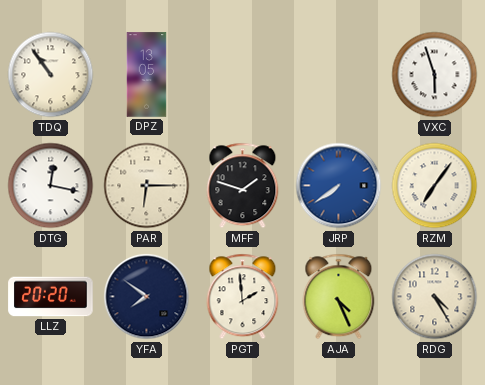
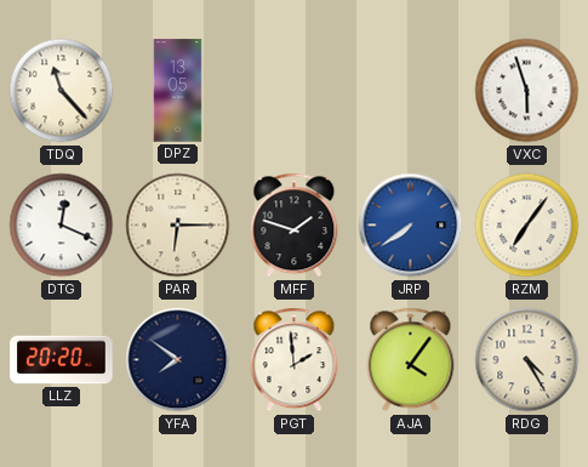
TDQ: 10:54 -> 11:23 (62, 91)
DTG: 12:17 -> 12:19 (62, 226)
AJA: 4:26 -> 4:06 (411, 360)
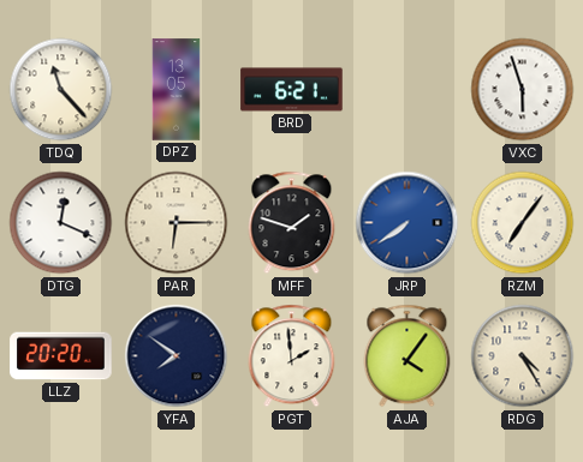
BRD: none -> 6:21 (292, 90)
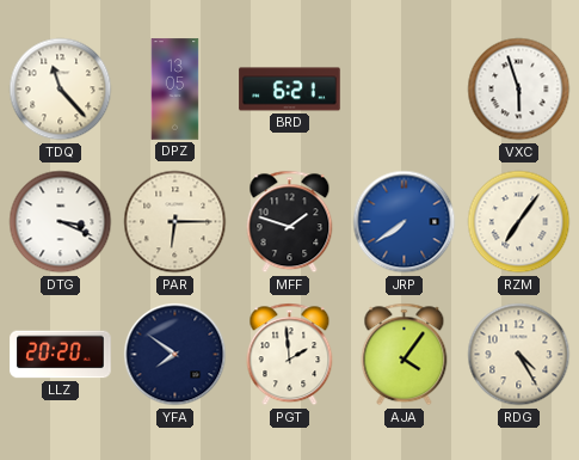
DTG: 12:19 -> 3:19 (61, 222)
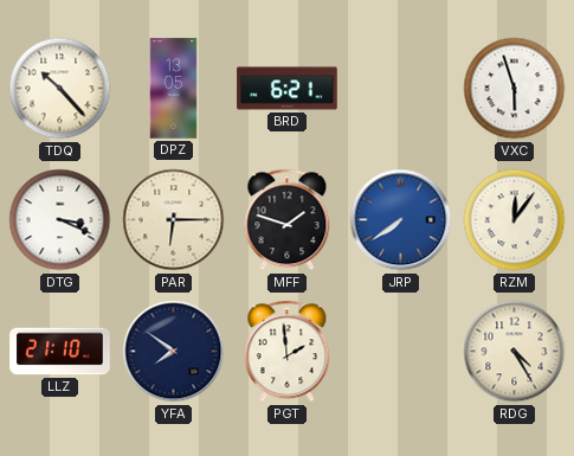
TDQ: 11:23 -> 10:23 (60, 89)
RZM: 7:06 -> 12:06 (515, 220)
LLZ: 20:20 -> 21:10 (60, 352)
AJA: 4:06 -> none (405, 355)
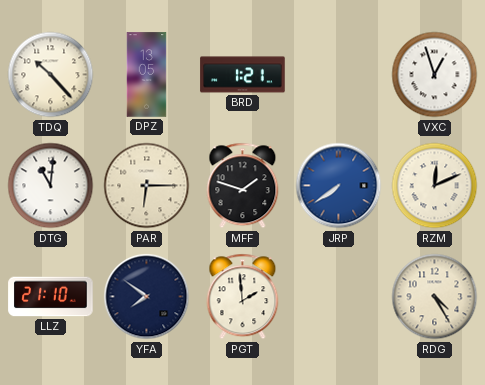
BRD: 6:21 -> 1:21 (243, 75)
VXC: 5:57 -> 12:57 (435, 75)
DTG: 3:19 -> 11:01 (51, 186)
RZM: 12:06 -> 12:11 (435, 186)
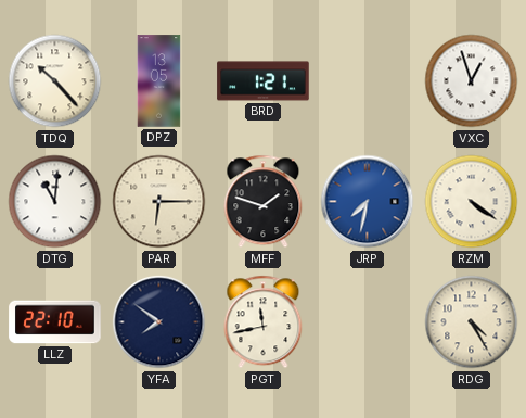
JRP: 7:39 -> 7:32 (368, 202)
RZM: 12:11 -> 4:21 (472, 202)
LLZ: 21:10 -> 22:10 (55, 322)
PGT: 1:59 -> 11:43 (264, 322)
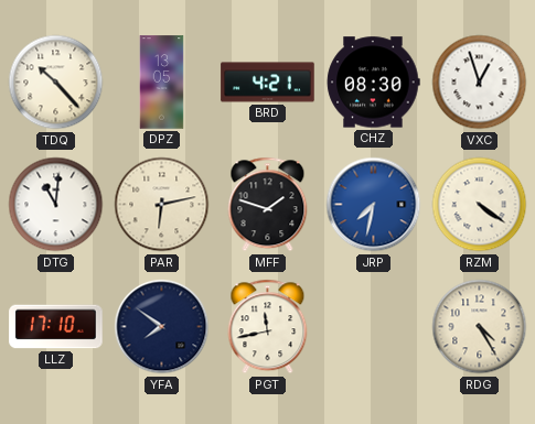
BRD: 1:21 -> 4:21 (268, 83)
CHZ: none -> 08:30 (373, 83)
PAR: 6:15 -> 6:13 (162, 205)
LLZ: 22:10 -> 17:10 (56, 327)
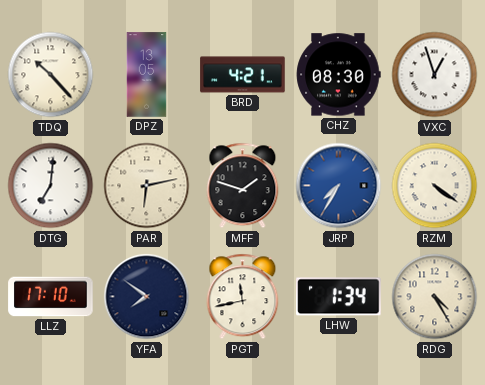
DTG: 11:01 -> 7:01 (51, 186)
JRP: 7:32 -> 7:35 (339, 186)
LHW: none -> 1:34 (339, 297)
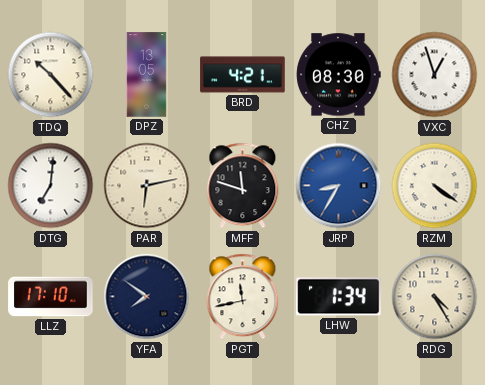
MFF: 1:48 -> 11:48 (243, 186)
JRP: 7:35 -> 8:35 (339, 186)
